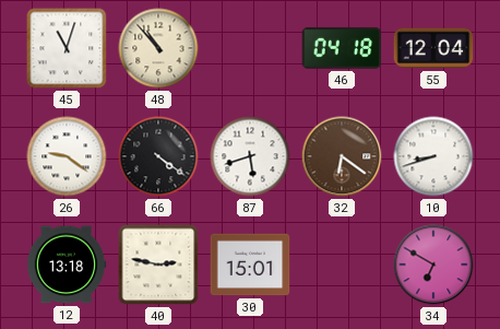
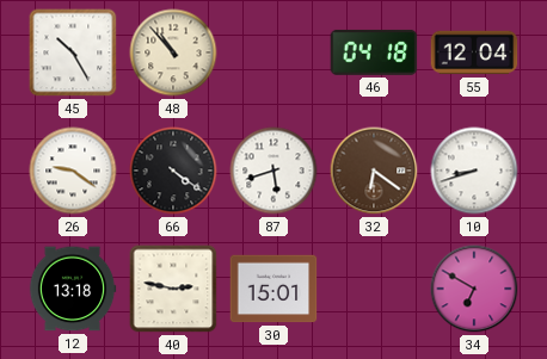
45: 11:03 -> 10:25 (73, 52)
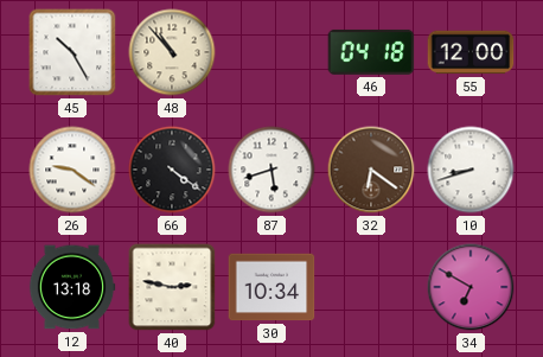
55: 12:04 -> 12:00 (471, 52)
30: 15:01 -> 10:34 (271, 287)
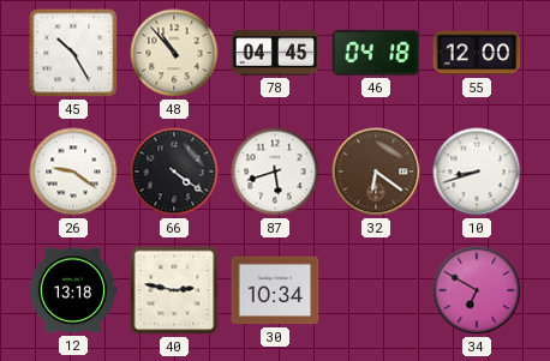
78: none -> 04:45 (275, 53)
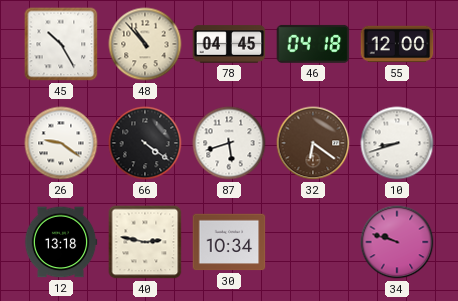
34: 6:50 -> 9:48 (397, 242)
